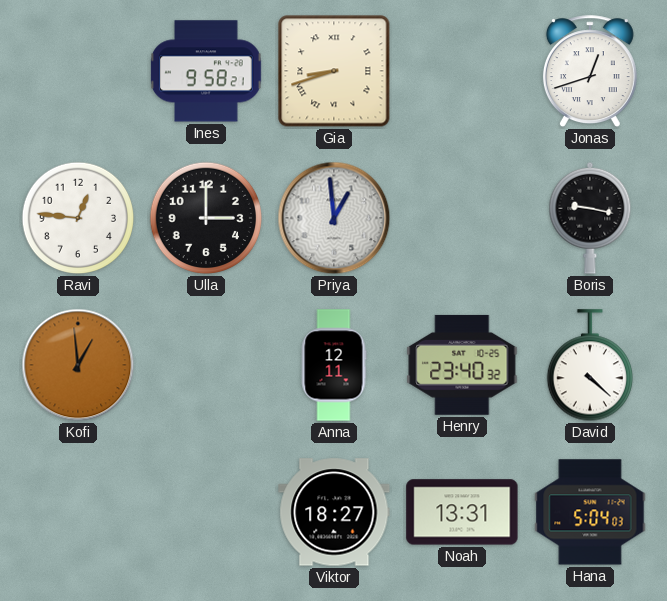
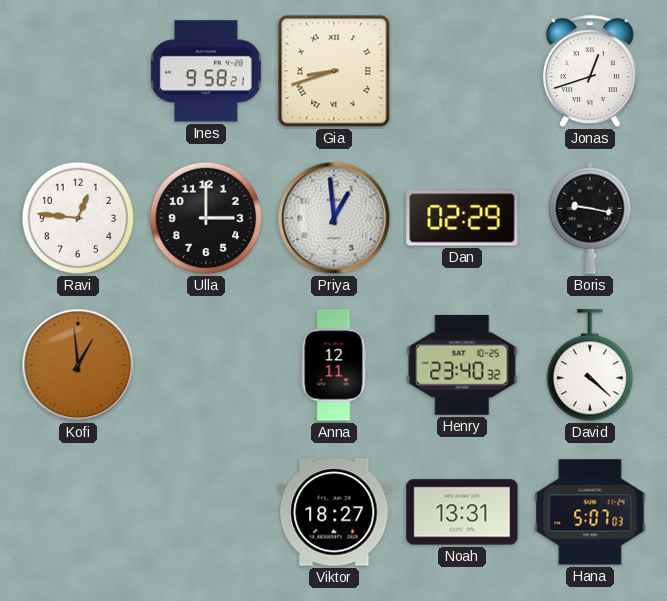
Dan: none -> 02:29 (462, 218)
Hana: 5:04 -> 5:07 (590, 512)
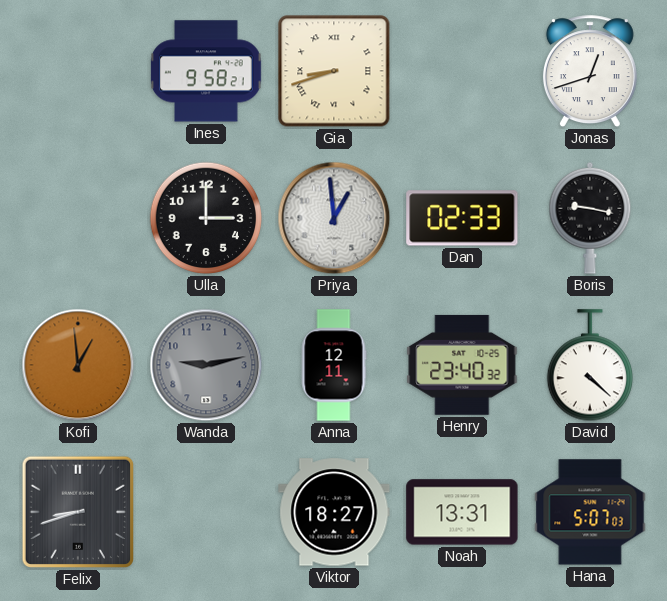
Ravi: 12:46 -> none (78, 218)
Dan: 02:29 -> 02:33 (462, 218)
Wanda: none -> 9:13 (206, 365)
Felix: none -> 8:42 (78, 512)
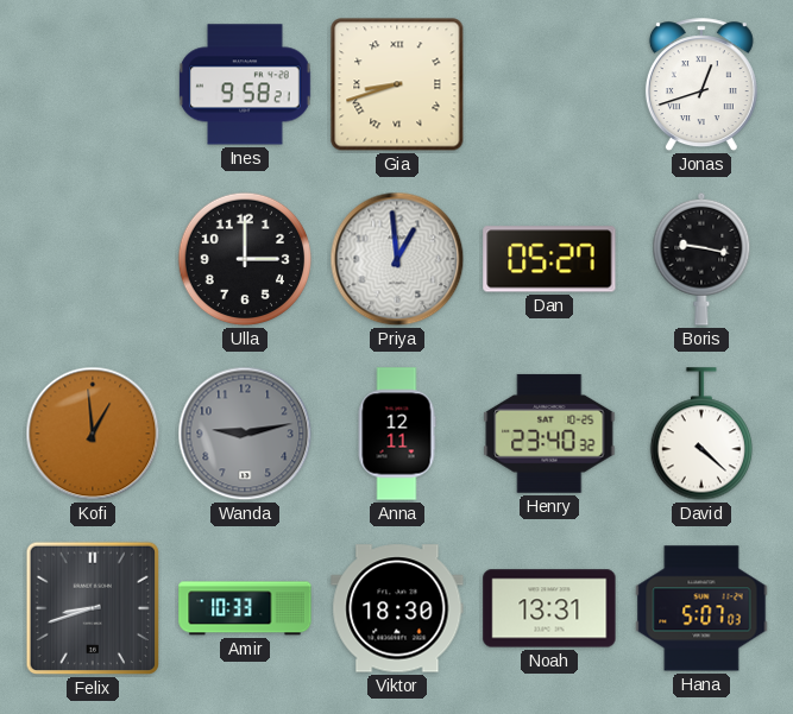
Dan: 02:33 -> 05:27 (549, 259)
Amir: none -> 10:33 (245, 608)
Viktor: 18:27 -> 18:30 (397, 608)
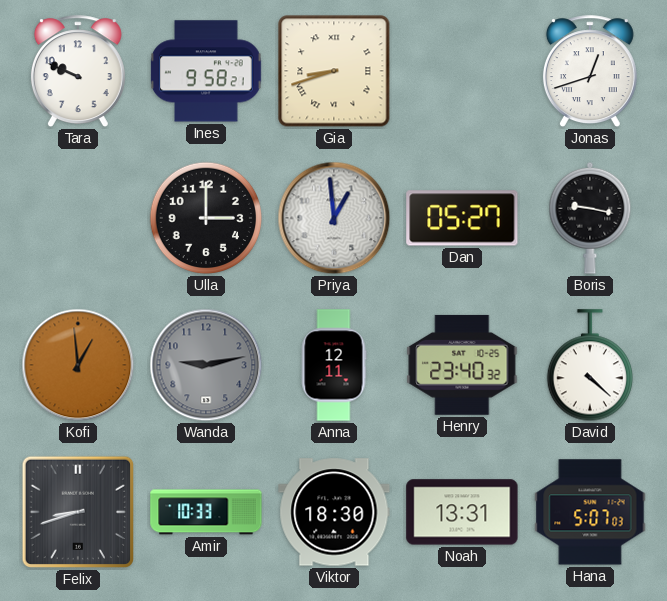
Tara: none -> 9:49 (78, 72)
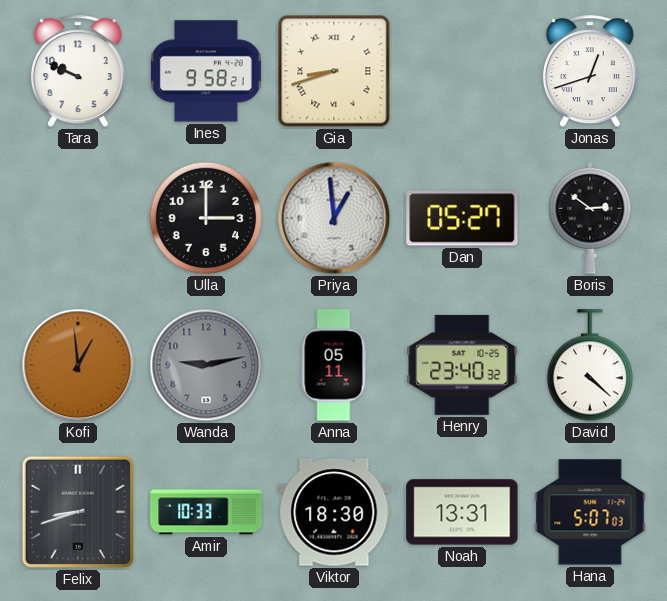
Boris: 9:17 -> 2:51 (590, 218)
Anna: 12:11 -> 05:11 (334, 365)
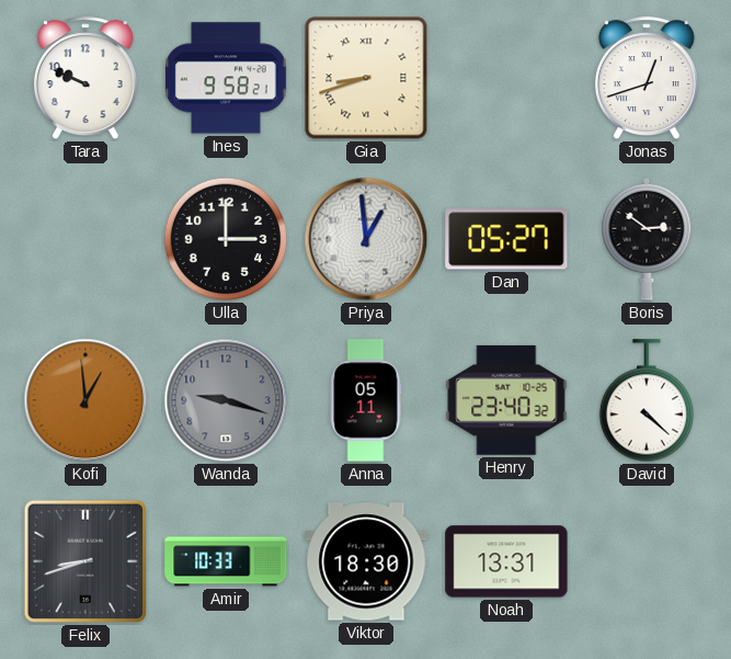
Wanda: 9:13 -> 9:18 (226, 400)
Hana: 5:07 -> none (590, 512)
